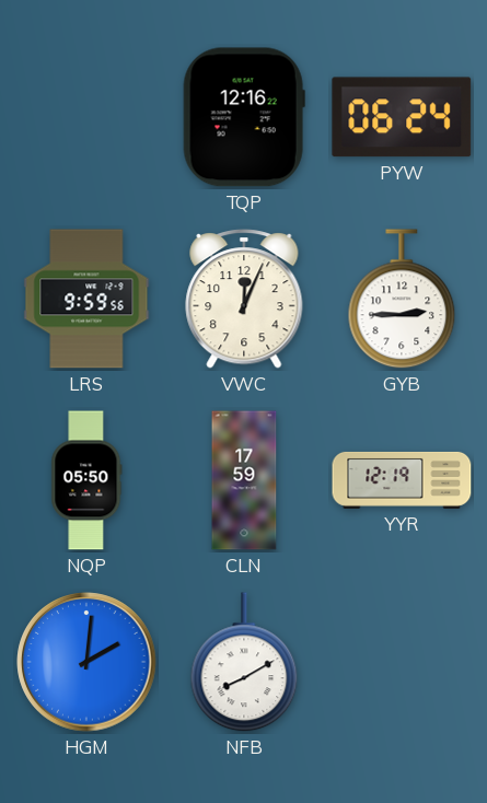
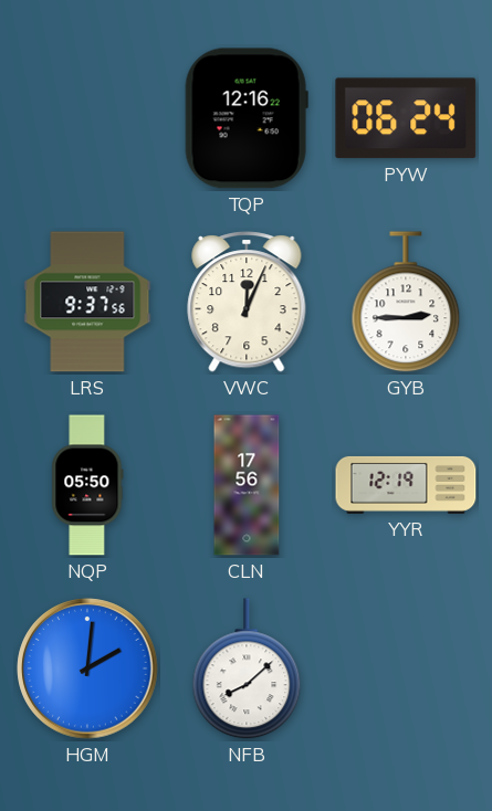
LRS: 9:59 -> 9:37 (87, 302)
CLN: 17:59 -> 17:56 (247, 485)
NFB: 8:10 -> 8:08 (247, 670)
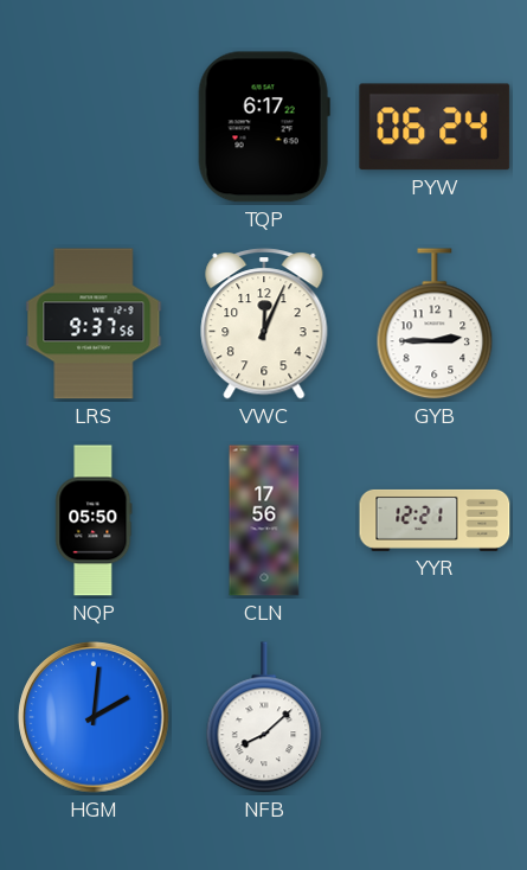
TQP: 12:16 -> 6:17 (264, 127)
YYR: 12:19 -> 12:21 (435, 520)
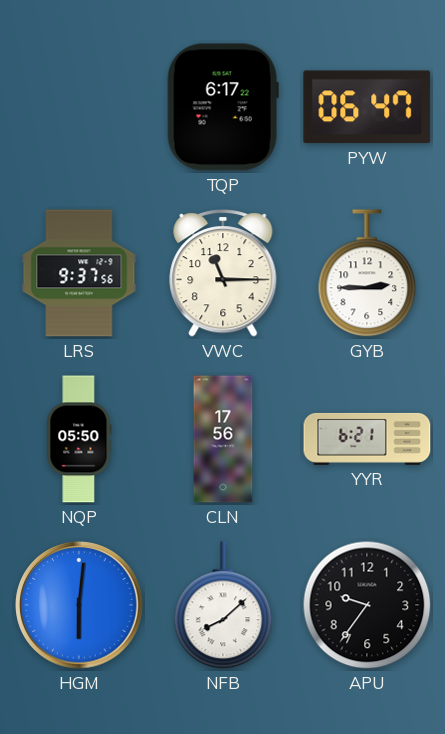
PYW: 06:24 -> 06:47 (367, 107)
VWC: 12:04 -> 11:15 (223, 273)
YYR: 12:21 -> 6:21 (367, 439)
HGM: 2:01 -> 6:01 (79, 605)
APU: none -> 9:36 (367, 605)
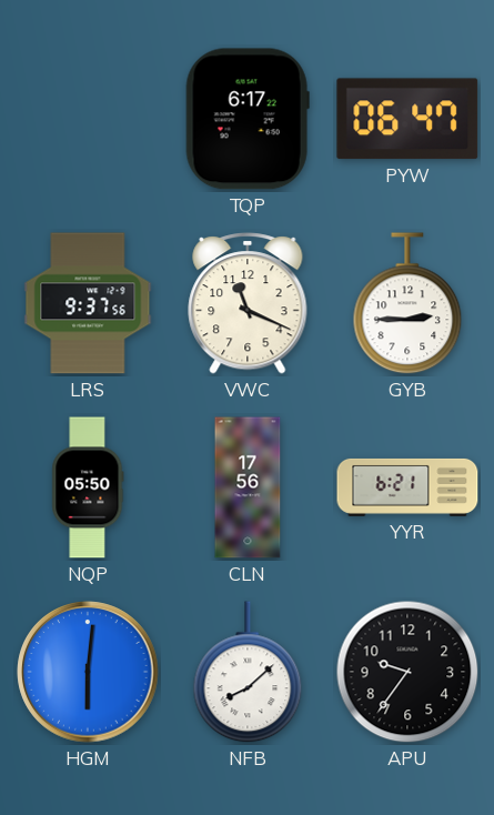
VWC: 11:15 -> 11:19 (248, 303)
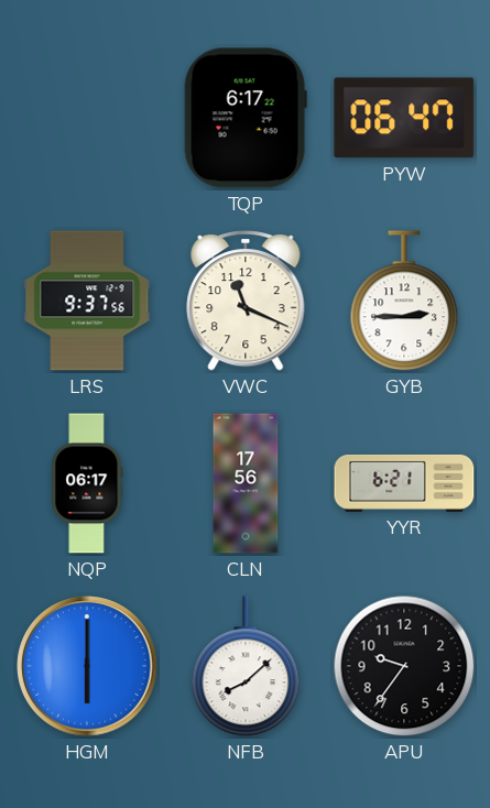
NQP: 05:50 -> 06:17 (87, 483)
HGM: 6:01 -> 6:00 (87, 666)
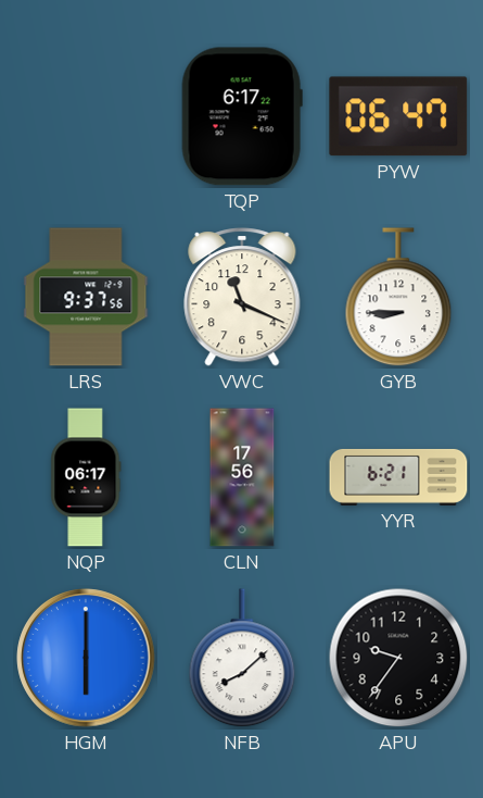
GYB: 2:45 -> 8:45 (398, 298)
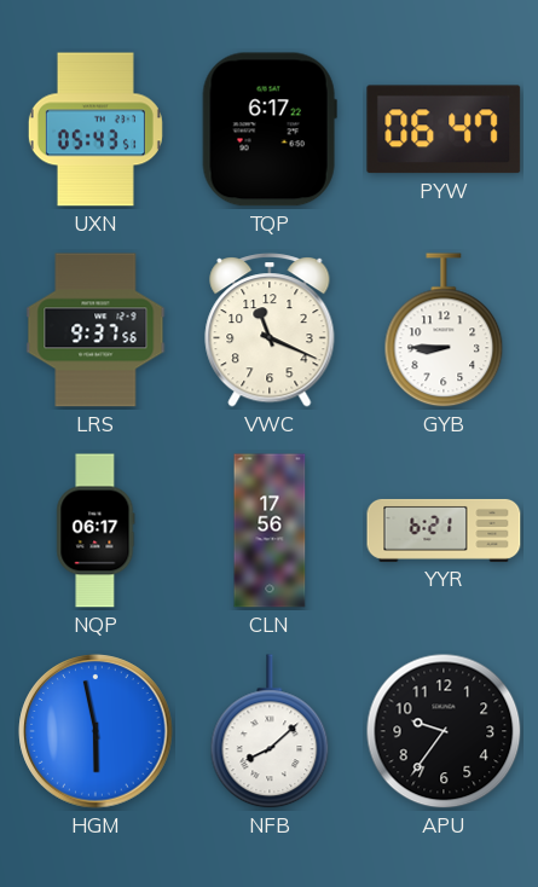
UXN: none -> 05:43 (96, 129)
HGM: 6:00 -> 5:58 (96, 731)
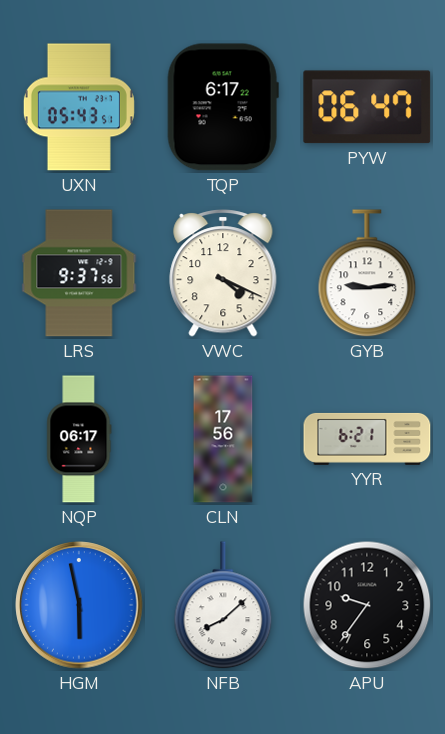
VWC: 11:19 -> 4:19 (223, 273)
GYB: 8:45 -> 9:14 (367, 274)
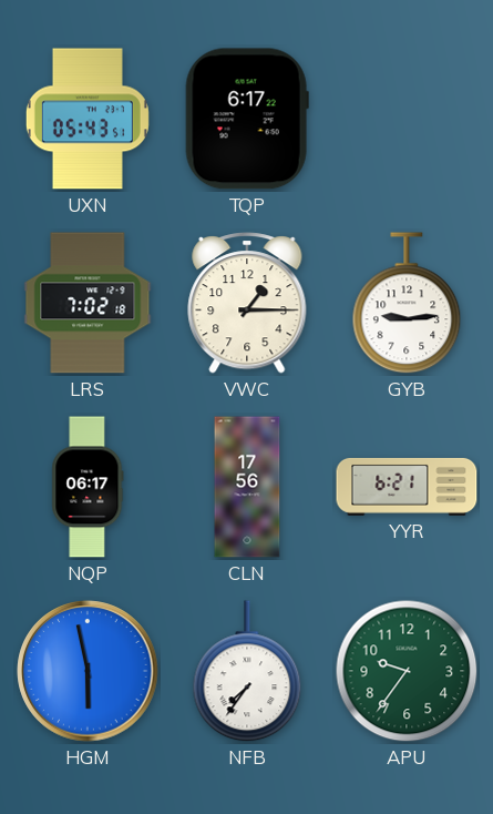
PYW: 06:47 -> none (367, 107)
LRS: 9:37 -> 7:02 (88, 303)
VWC: 4:19 -> 1:15 (247, 303)
NFB: 8:08 -> 7:36 (247, 672)
APU dial: black -> green (407, 671)
